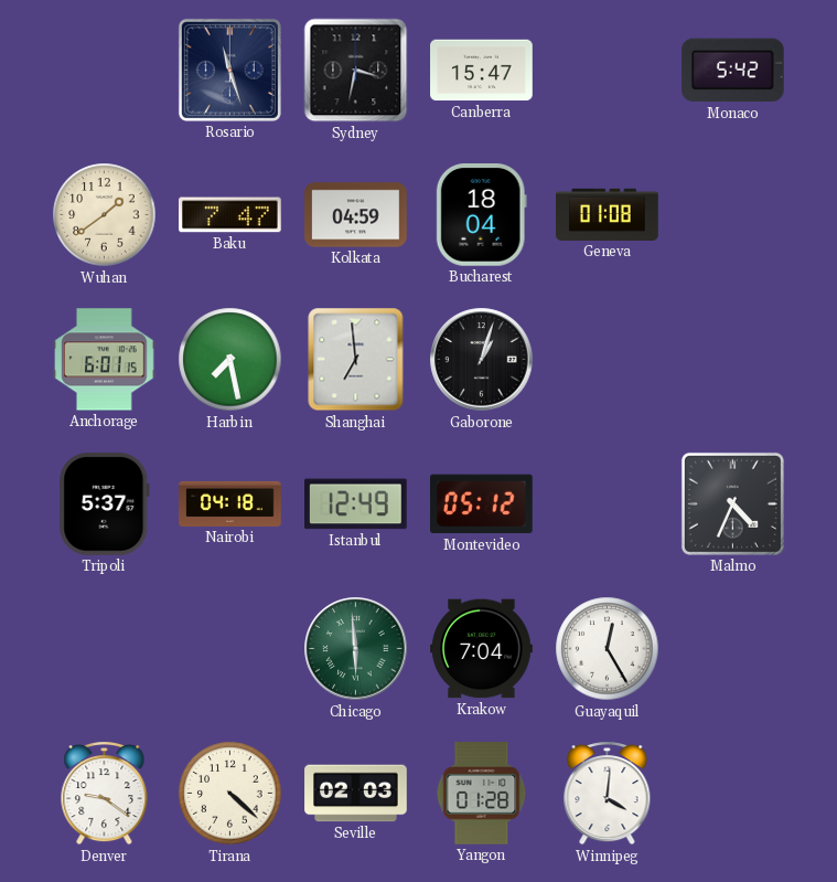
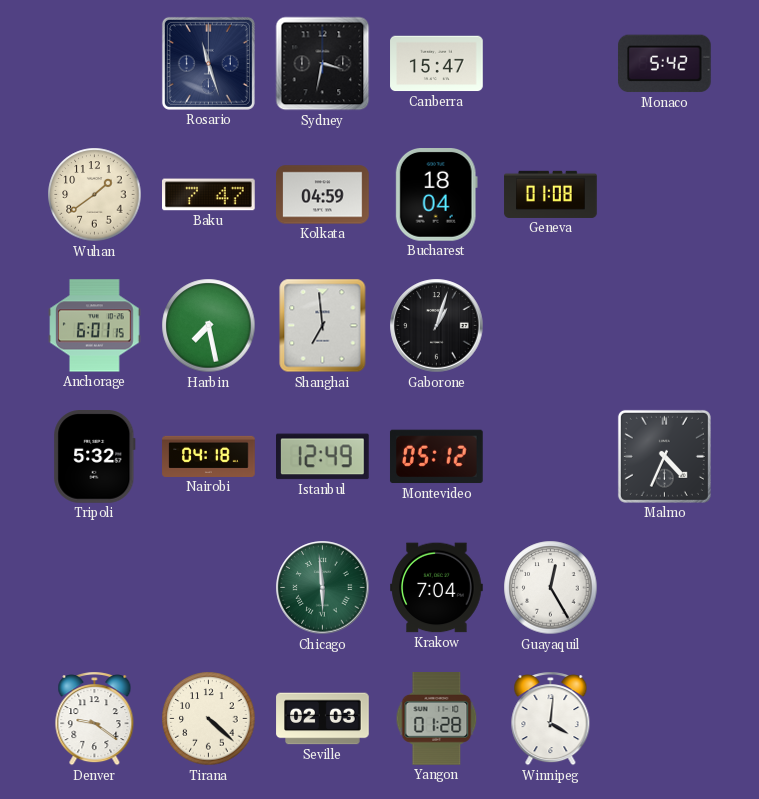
Tripoli: 5:37 -> 5:32 (95, 457)
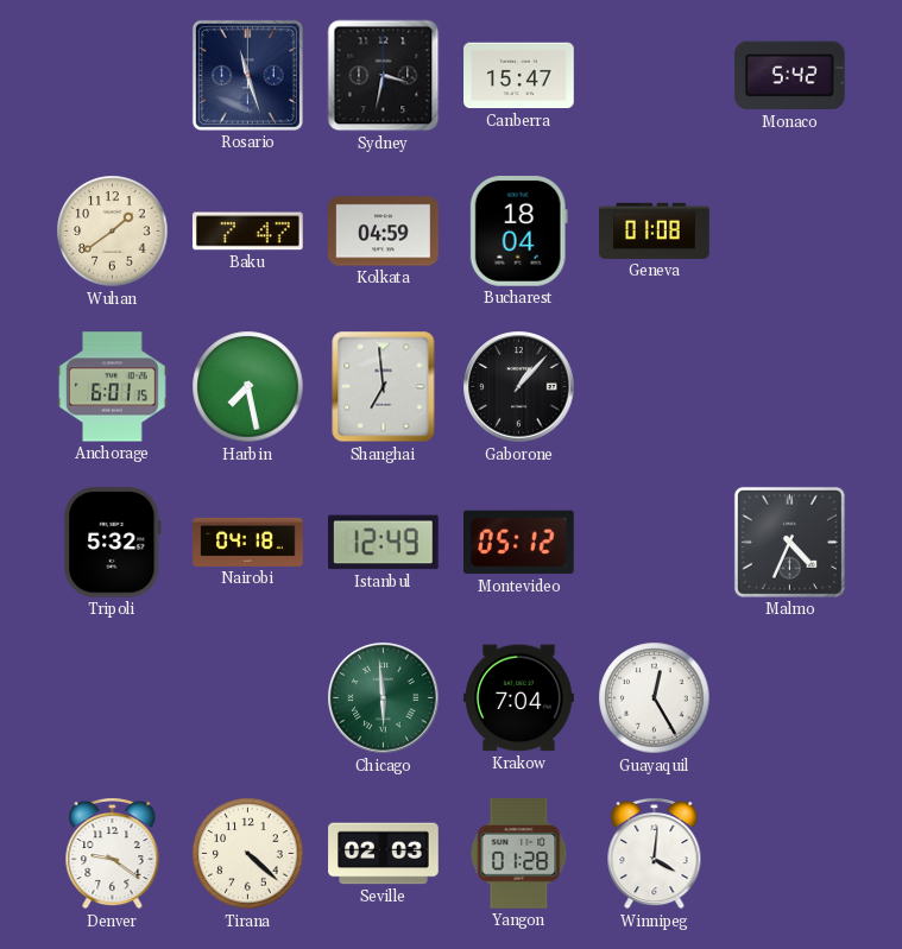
Gaborone: 1:03 -> 1:07 (519, 387)
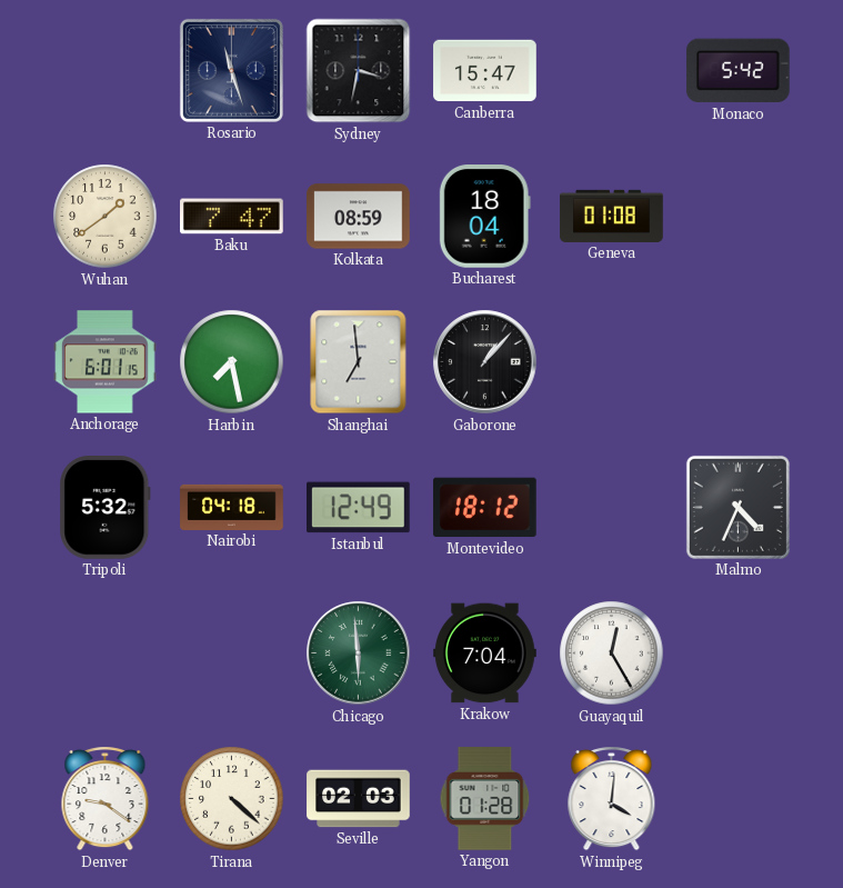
Kolkata: 04:59 -> 08:59 (359, 217)
Montevideo: 05:12 -> 18:12 (485, 508)
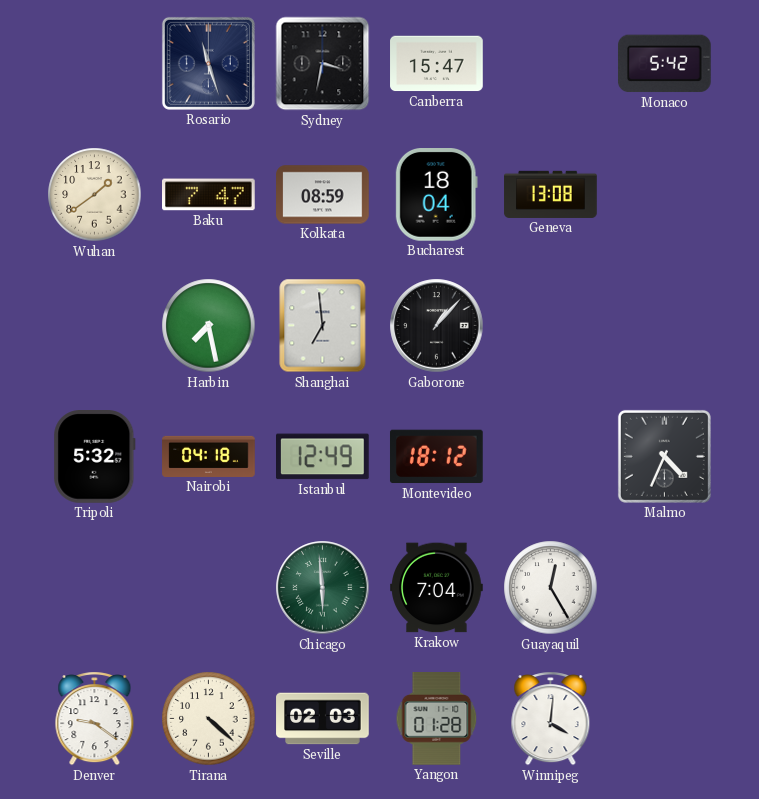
Geneva: 01:08 -> 13:08 (551, 194)
Anchorage: 6:01 -> none (106, 362)
